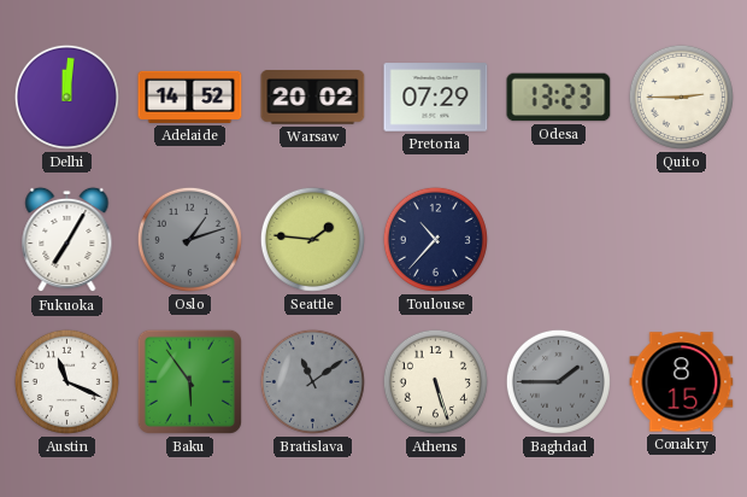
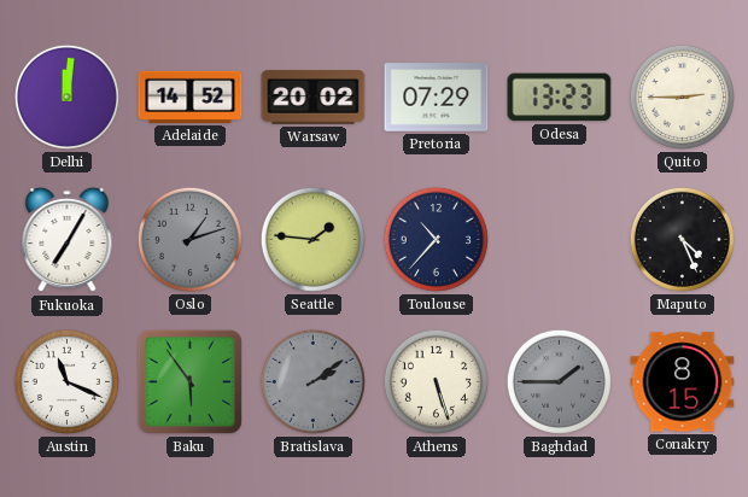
Maputo: none -> 4:26 (682, 239)
Bratislava: 11:09 -> 2:09 (312, 381)
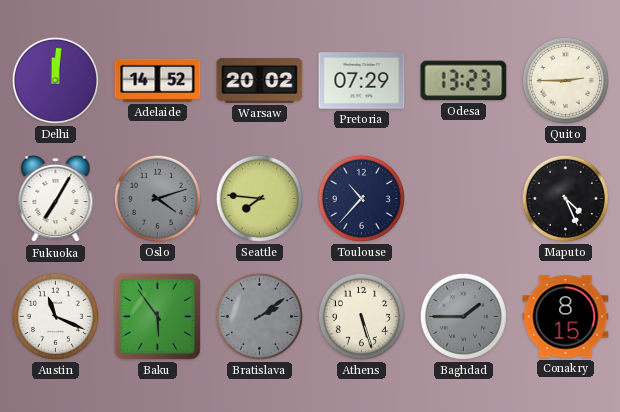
Oslo: 1:12 -> 4:12 (157, 198)
Seattle: 1:46 -> 7:46 (259, 198)
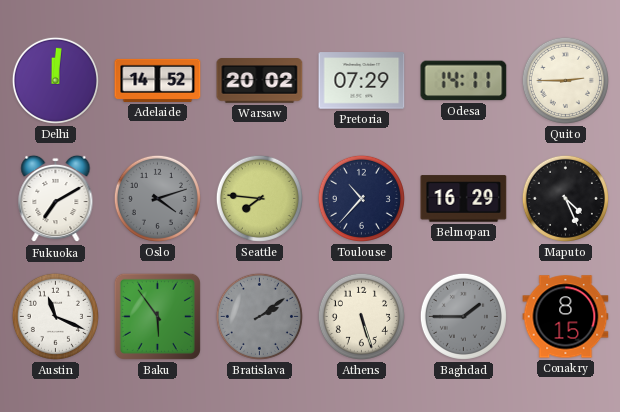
Odesa: 13:23 -> 14:11 (464, 81)
Fukuoka: 7:05 -> 7:10 (56, 199)
Belmopan: none -> 16:29 (464, 199)
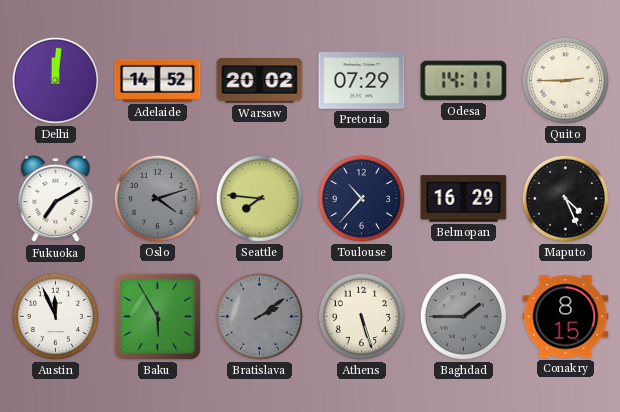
Austin: 11:19 -> 11:56 (55, 316)
Baku: 5:54 -> 5:55 (157, 316)
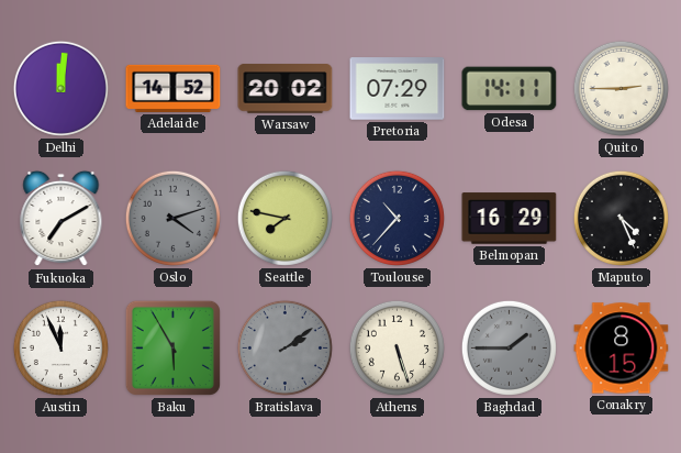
Seattle: 7:46 -> 7:47 (284, 218)
